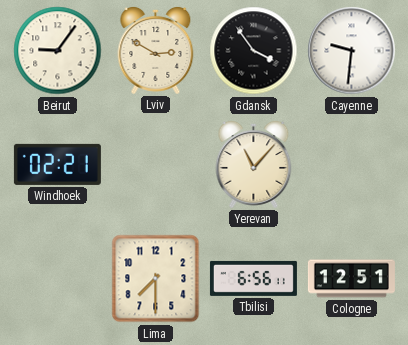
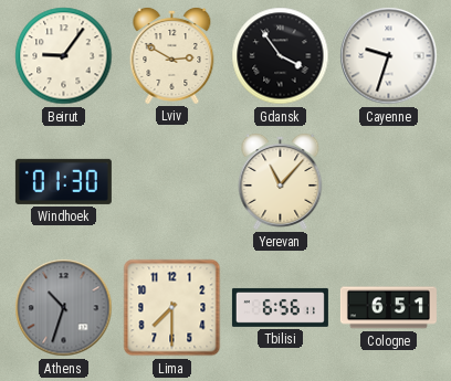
Cayenne: 9:31 -> 9:33 (389, 56)
Windhoek: 02:21 -> 01:30 (63, 181)
Athens: none -> 10:33 (64, 308)
Cologne: 12:51 -> 6:51 (388, 308)
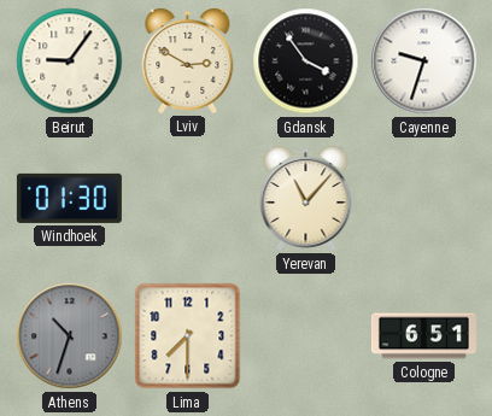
Tbilisi: 6:56 -> none (280, 307)
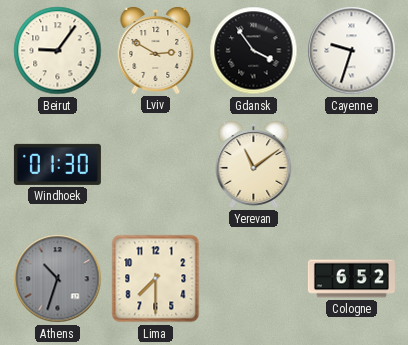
Yerevan: 11:07 -> 11:09 (254, 164)
Cologne: 6:51 -> 6:52 (351, 279)
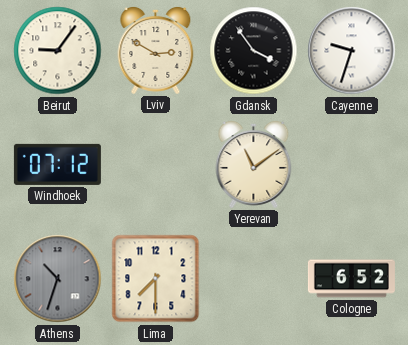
Windhoek: 01:30 -> 07:12 (57, 164)
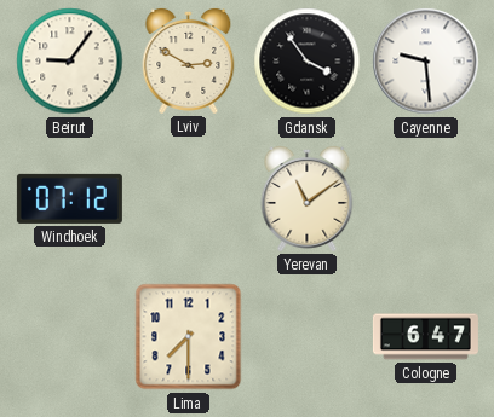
Cayenne: 9:33 -> 9:29 (426, 62)
Athens: 10:33 -> none (58, 279)
Cologne: 6:52 -> 6:47 (425, 337)
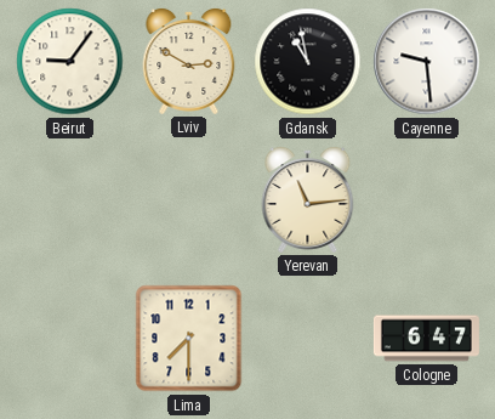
Gdansk: 3:54 -> 10:58 (308, 62)
Windhoek: 07:12 -> none (69, 198)
Yerevan: 11:09 -> 11:14 (308, 199)
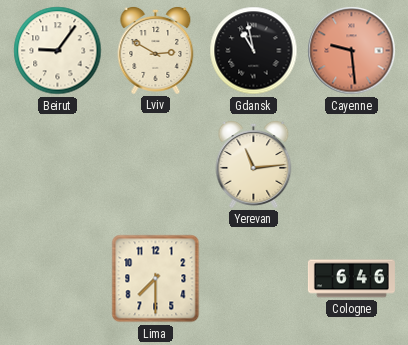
Cayenne dial: white -> salmon (352, 51)
Cologne: 6:47 -> 6:46 (351, 279)
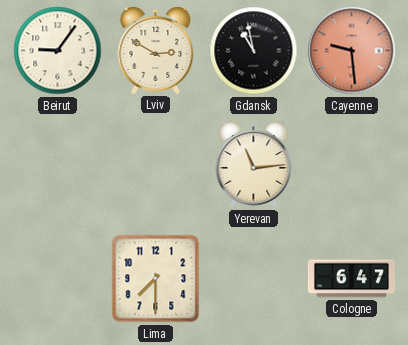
Cologne: 6:46 -> 6:47 (351, 279)
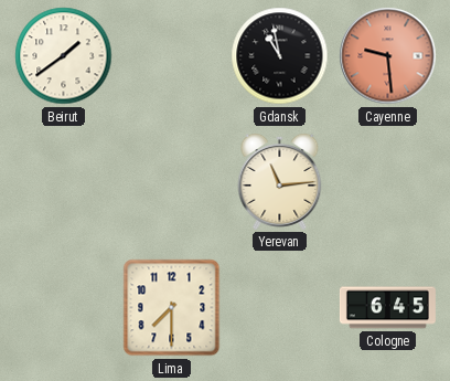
Beirut: 9:06 -> 1:39 (64, 56)
Lviv: 2:50 -> none (156, 50)
Cologne: 6:47 -> 6:45 (387, 308)
